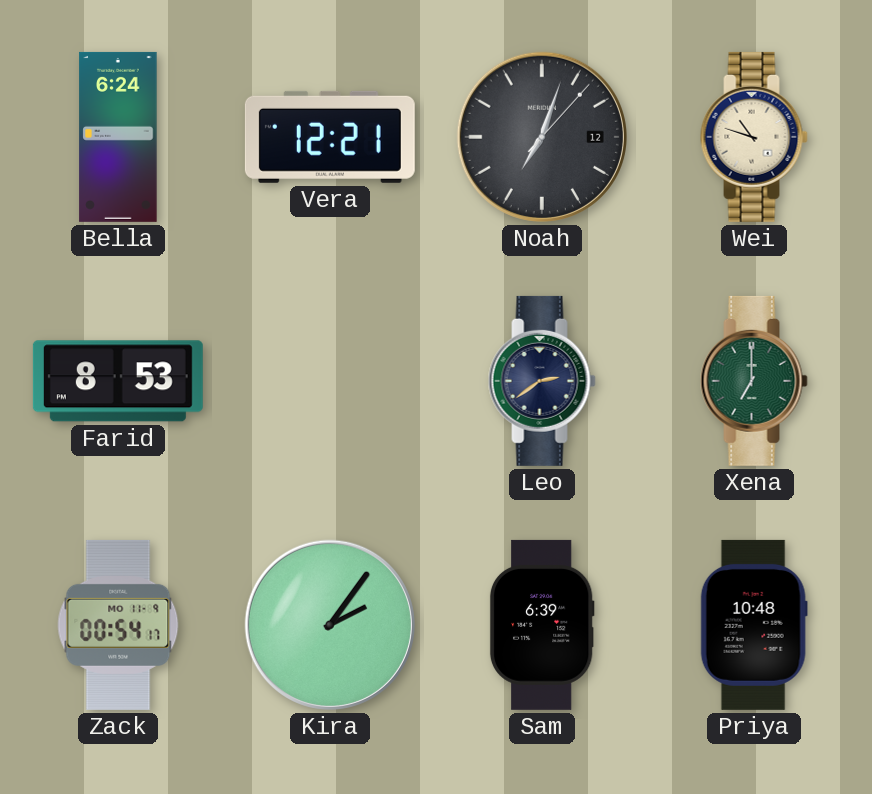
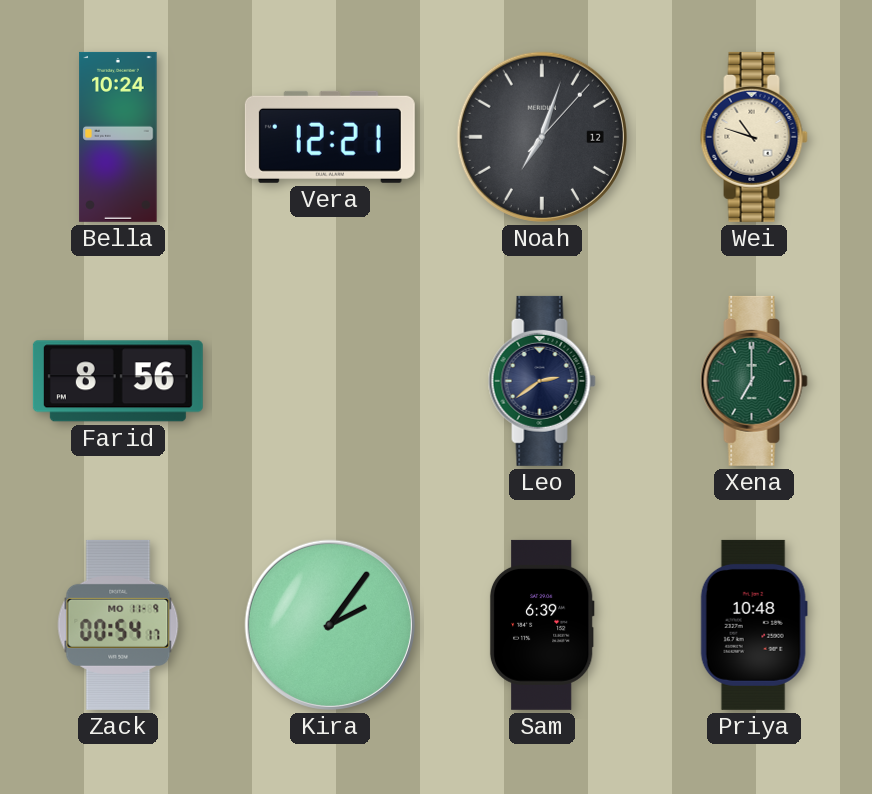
Bella: 6:24 -> 10:24 (118, 137)
Farid: 8:53 -> 8:56 (118, 381)
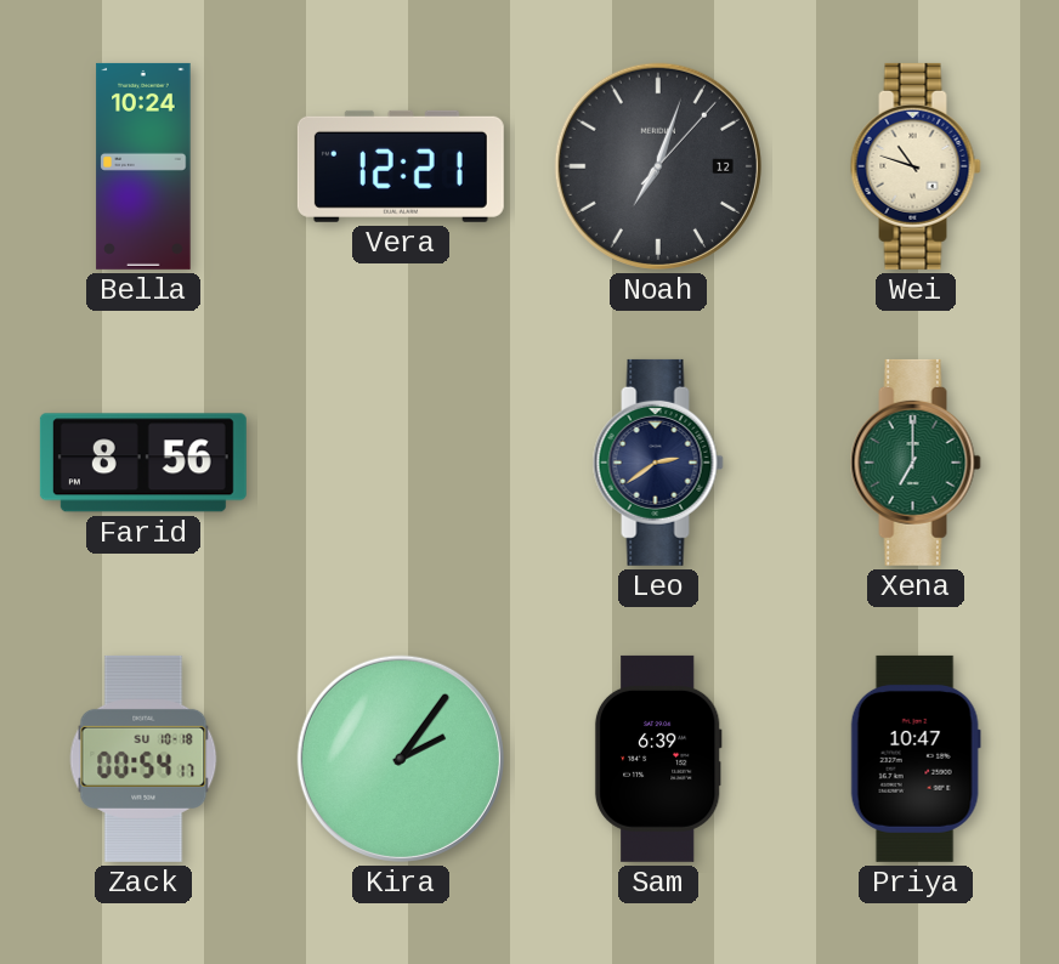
Zack date: MO 11-9 -> SU 10-18 (143, 759)
Priya: 10:48 -> 10:47 (916, 759)
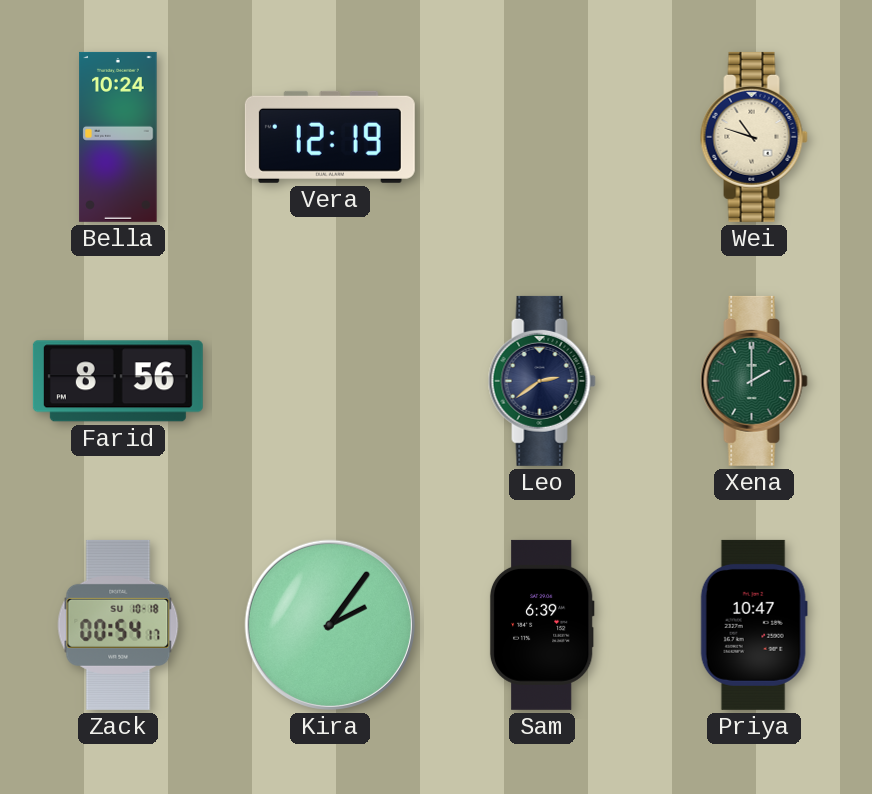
Vera: 12:21 -> 12:19 (330, 137)
Noah: 7:03 -> none (658, 166)
Xena: 7:00 -> 2:00 (754, 381)
